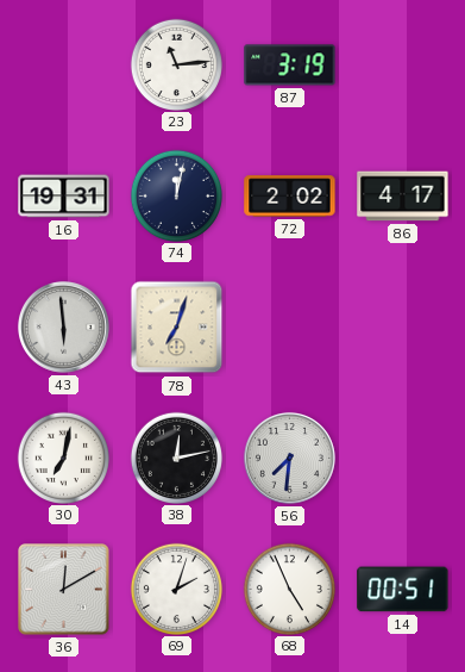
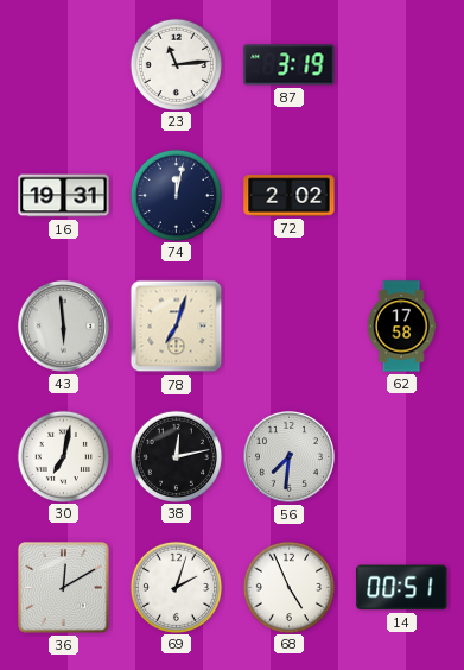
86: 4:17 -> none (403, 197)
62: none -> 17:58 (401, 327)
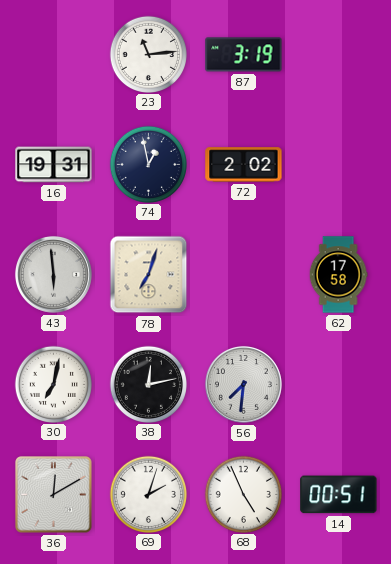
74: 12:02 -> 12:58 (148, 164)
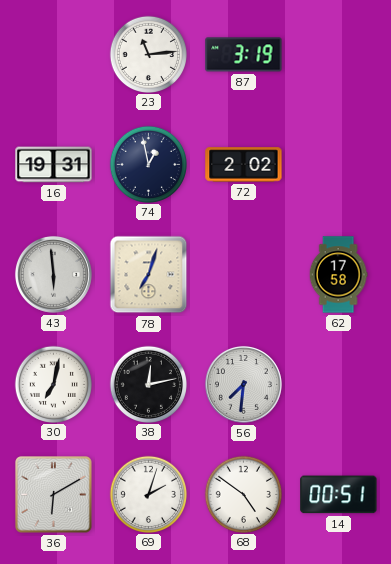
36: 12:10 -> 6:10 (54, 495)
68: 4:56 -> 4:51 (243, 494)
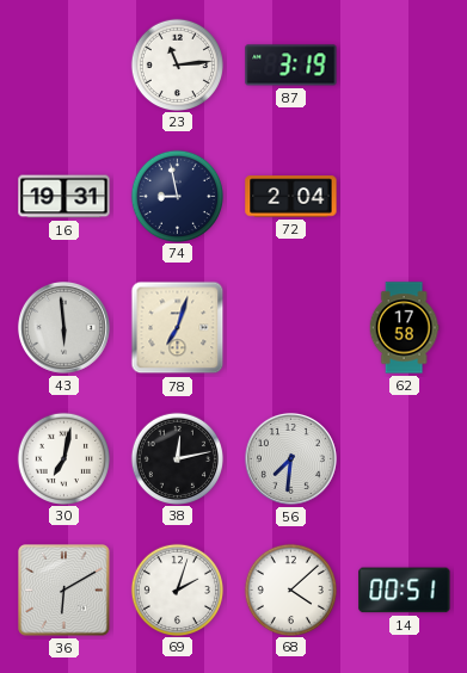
74: 12:58 -> 8:58 (177, 196)
72: 2:02 -> 2:04 (291, 197)
68: 4:51 -> 4:08 (290, 589)
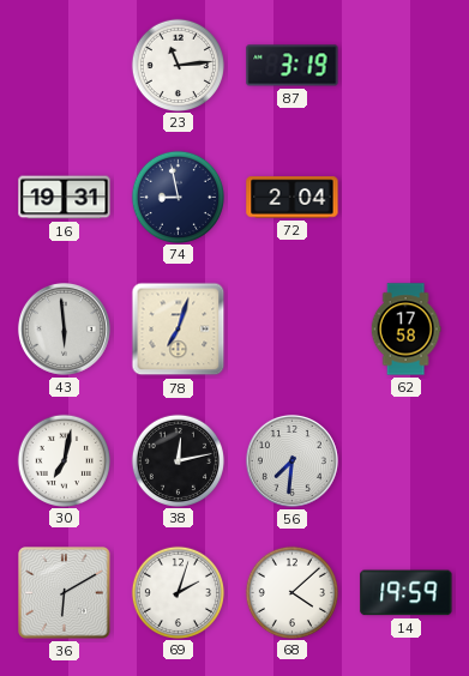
14: 00:51 -> 19:59 (407, 593)
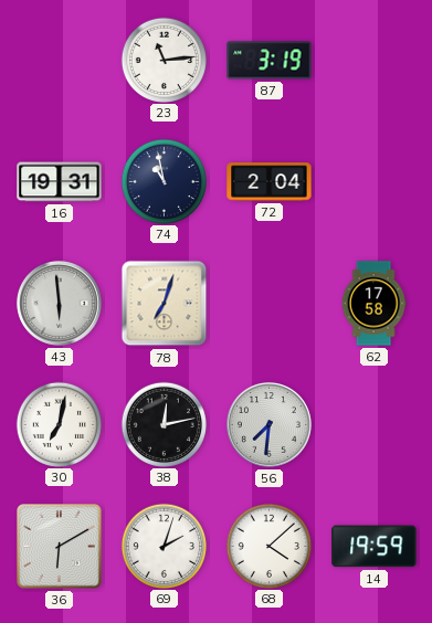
74: 8:58 -> 10:58 (164, 181)
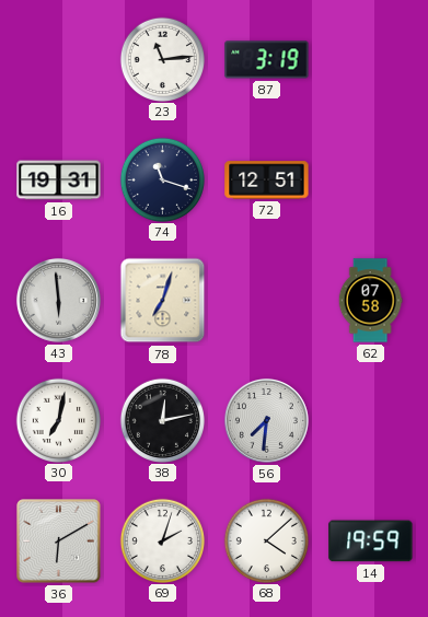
74: 10:58 -> 11:18 (162, 179)
72: 2:04 -> 12:51 (267, 181)
62: 17:58 -> 07:58 (370, 301)
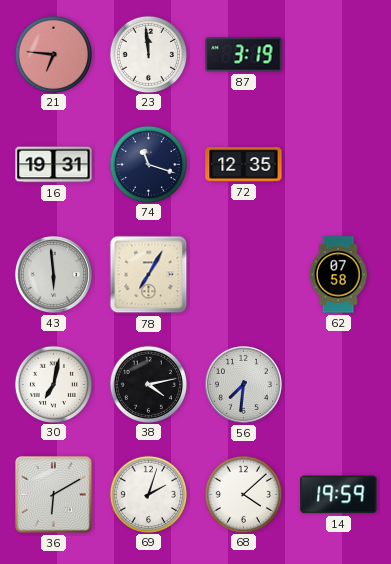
21: none -> 6:46 (53, 54)
23: 11:14 -> 11:59 (148, 54)
72: 12:51 -> 12:35 (244, 165)
78: 7:03 -> 7:05 (149, 275)
38: 12:13 -> 4:13 (148, 384)
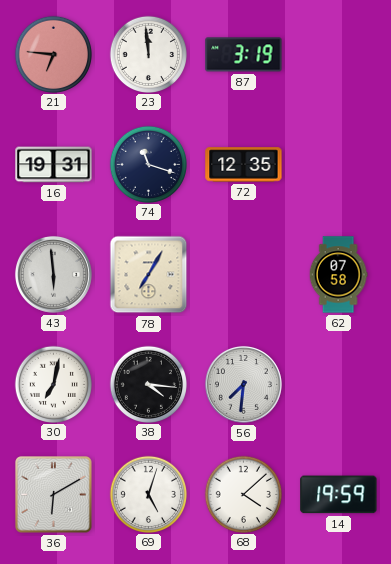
38: 4:13 -> 4:16 (148, 384)
69: 2:03 -> 5:03 (148, 494)
